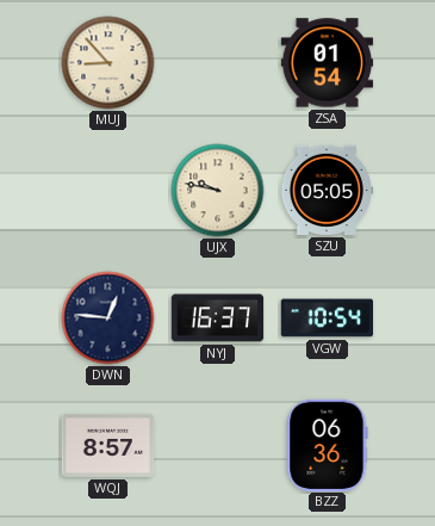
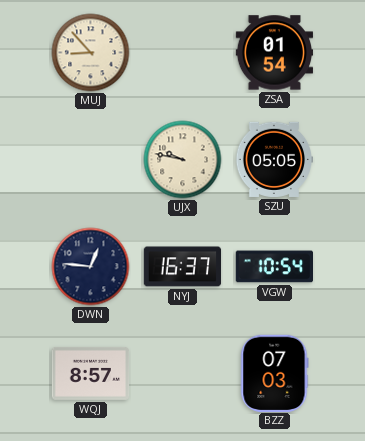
BZZ: 06:36 -> 07:03 (275, 373)
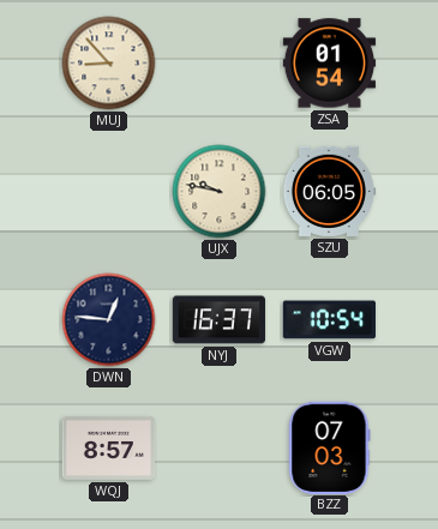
SZU: 05:05 -> 06:05 (329, 191)
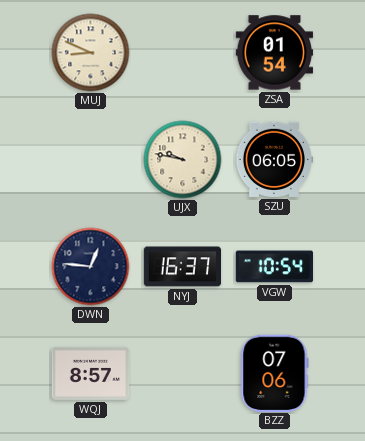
MUJ: 8:53 -> 8:49 (91, 53)
BZZ: 07:03 -> 07:06 (275, 373)
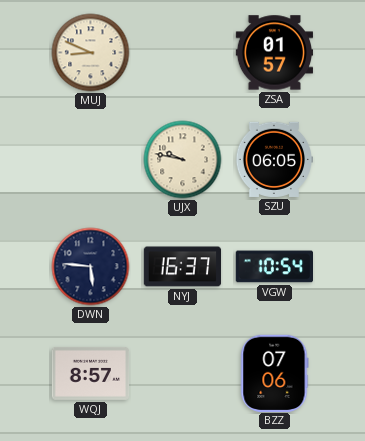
ZSA: 01:54 -> 01:57 (275, 53)
DWN: 12:46 -> 5:46 (91, 267)
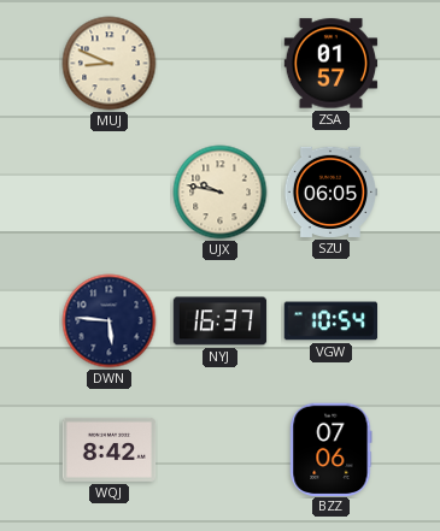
WQJ: 8:57 -> 8:42 (110, 449)
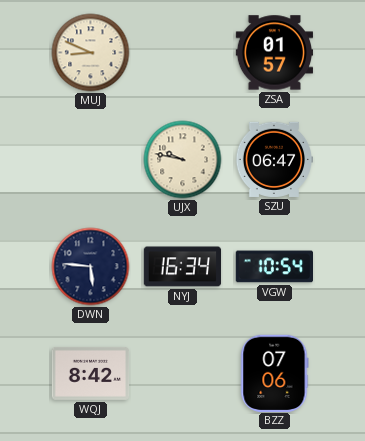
SZU: 06:05 -> 06:47 (274, 159)
NYJ: 16:37 -> 16:34 (183, 267)
